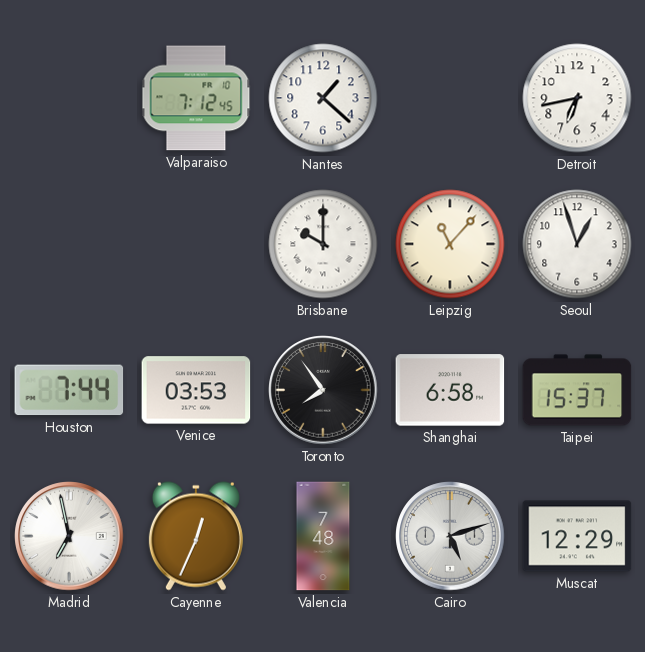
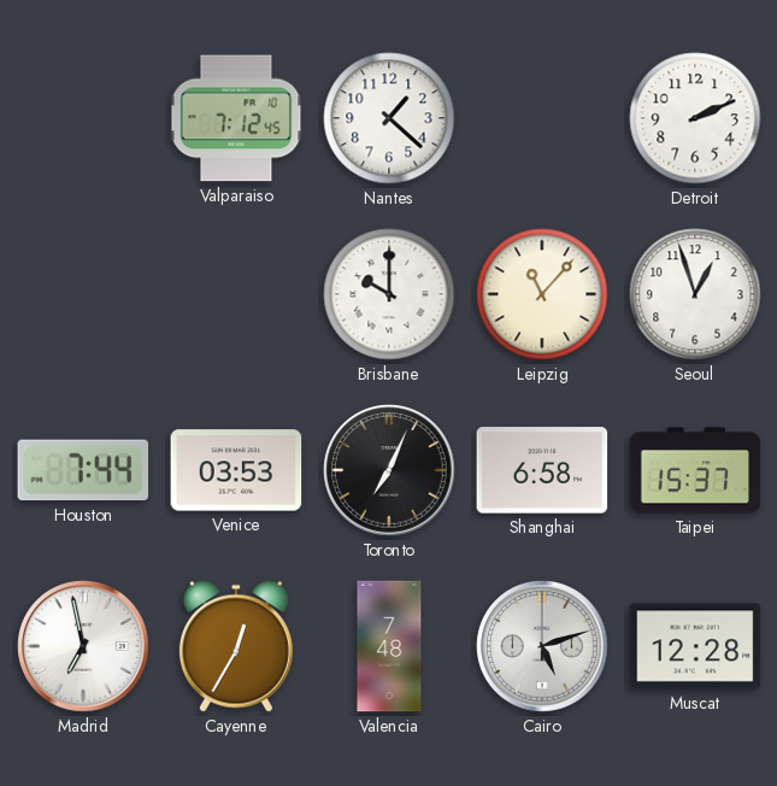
Detroit: 6:43 -> 2:11 (695, 118)
Toronto: 7:54 -> 7:04 (389, 470)
Cayenne: 12:34 -> 12:35 (236, 646)
Muscat: 12:29 -> 12:28 (695, 646)
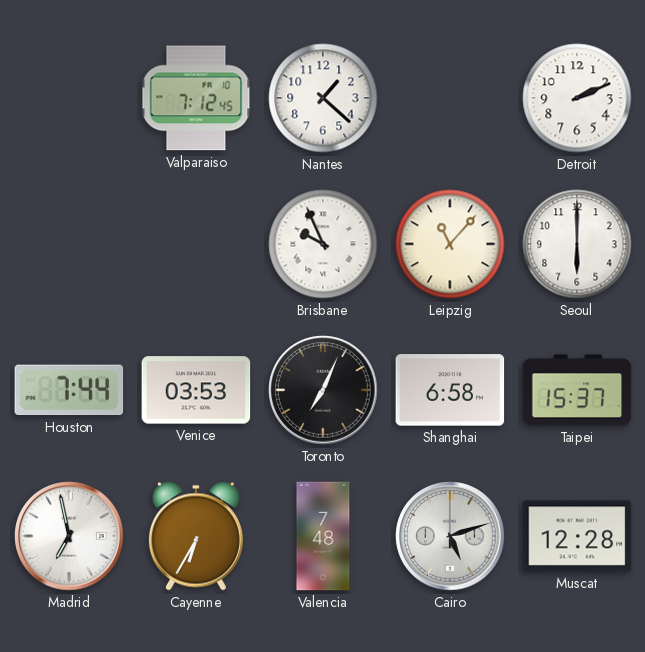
Brisbane: 10:00 -> 9:56 (323, 244)
Seoul: 12:57 -> 6:00 (577, 244)
Cayenne: 12:35 -> 6:35 (196, 536)
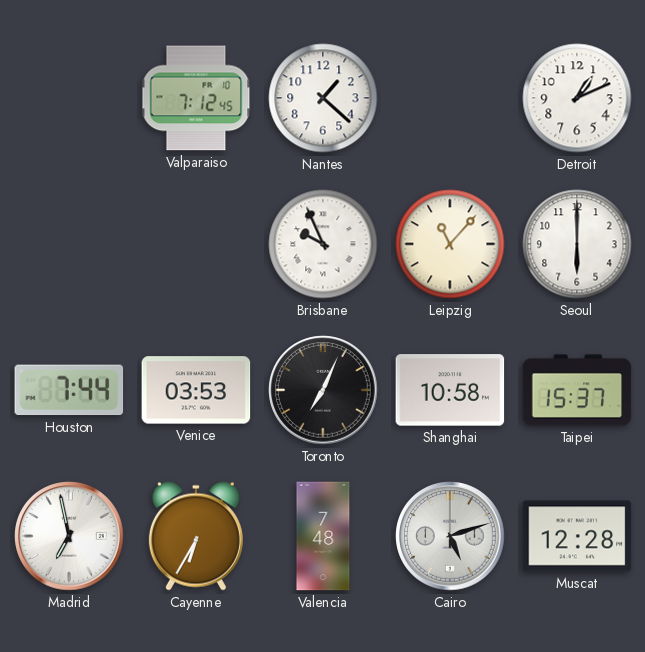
Detroit: 2:11 -> 1:11 (577, 98)
Shanghai: 6:58 -> 10:58 (450, 390)
